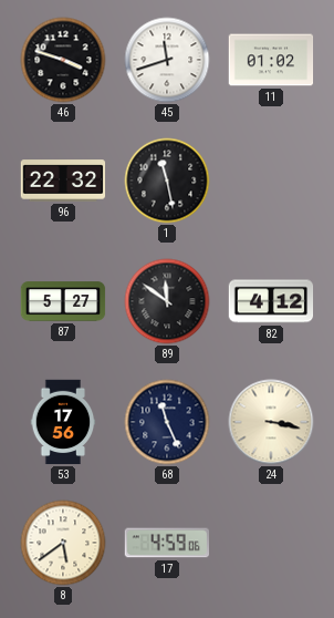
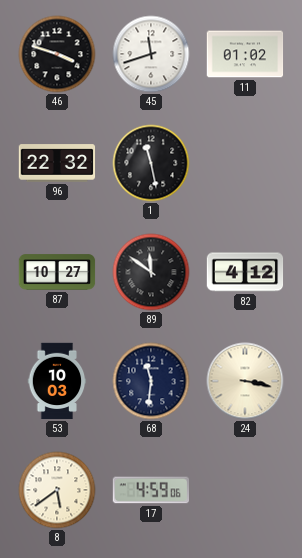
87: 5:27 -> 10:27 (57, 272)
53: 17:56 -> 10:03 (57, 381)
68: 11:26 -> 11:31 (151, 381)
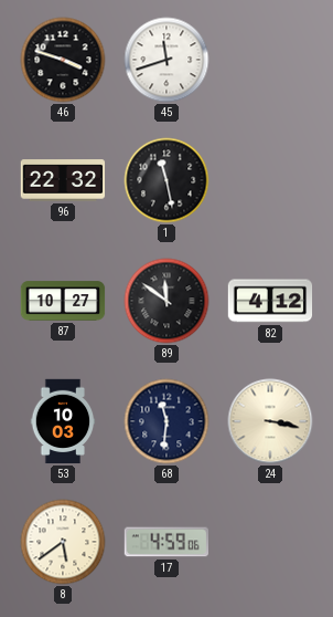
11: 01:02 -> none (245, 54)
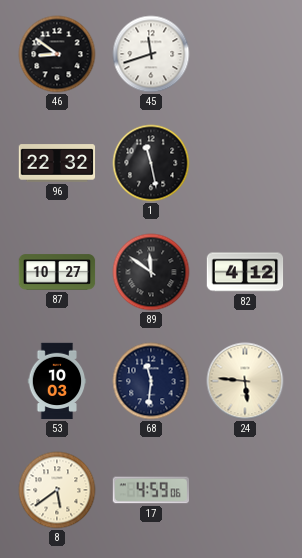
46: 3:48 -> 8:51 (57, 54)
24: 3:17 -> 5:46 (245, 381)
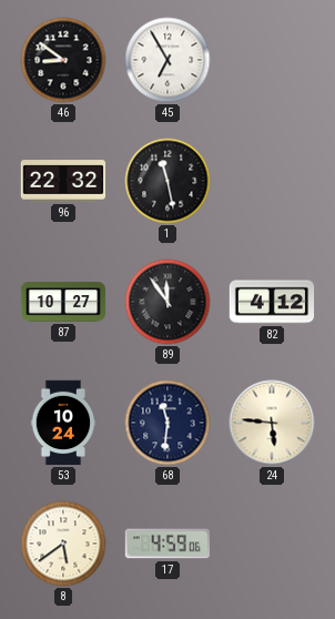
45: 11:42 -> 6:55 (167, 60)
89: 11:51 -> 11:54 (167, 302)
53: 10:03 -> 10:24 (63, 423)
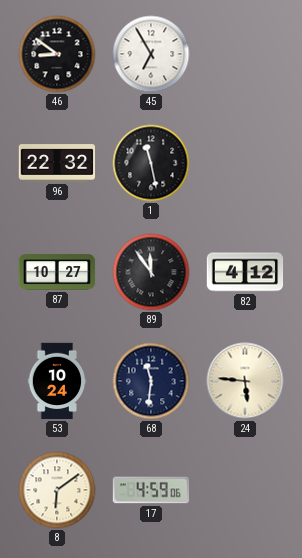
8: 5:39 -> 6:09 (57, 490)
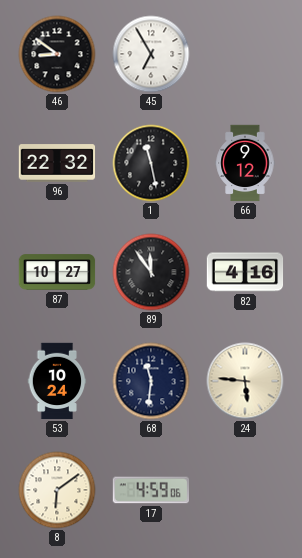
66: none -> 9:12 (245, 163)
82: 4:12 -> 4:16 (245, 272)
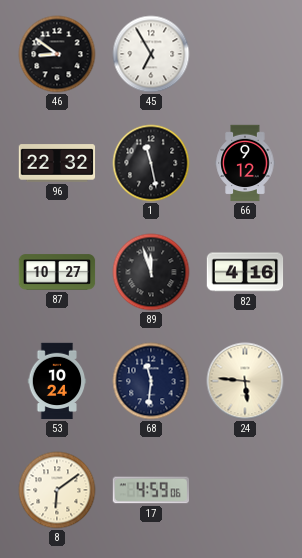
89: 11:54 -> 11:57 (151, 272)
